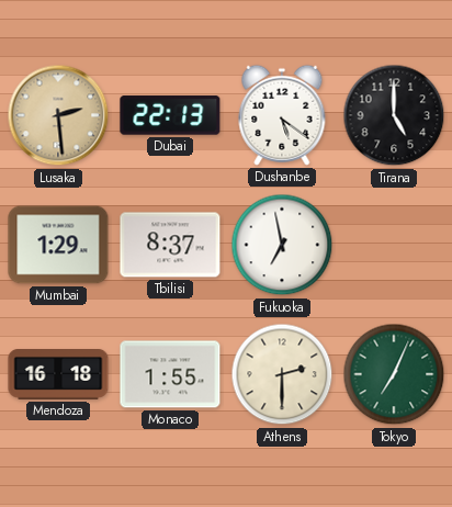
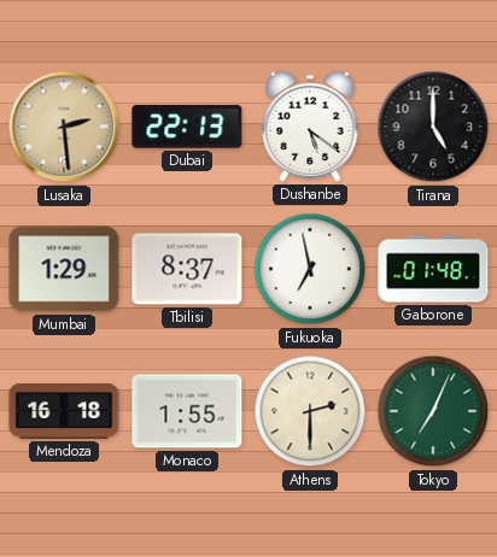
Gaborone: none -> 01:48 (433, 269)
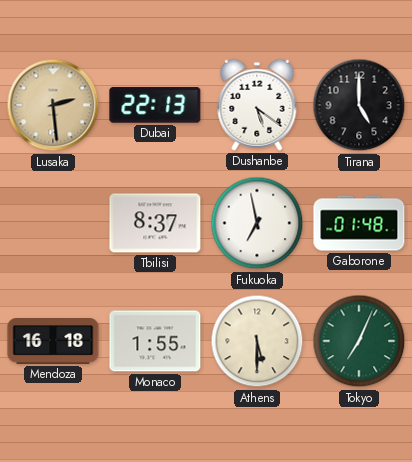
Mumbai: 1:29 -> none (64, 269)
Athens: 2:30 -> 5:30 (257, 341)
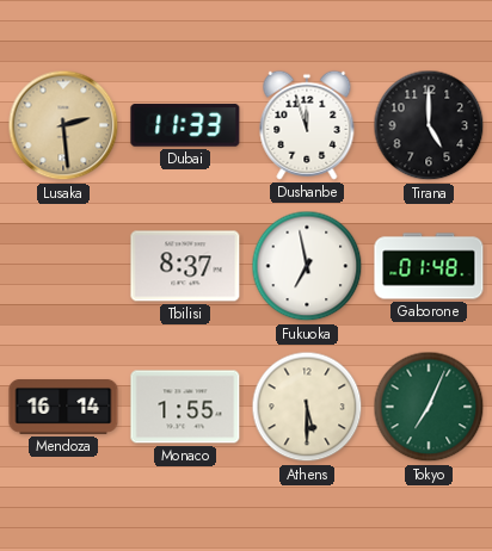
Dubai: 22:13 -> 11:33 (185, 125)
Dushanbe: 5:21 -> 11:57 (307, 125)
Mendoza: 16:18 -> 16:14 (63, 408)
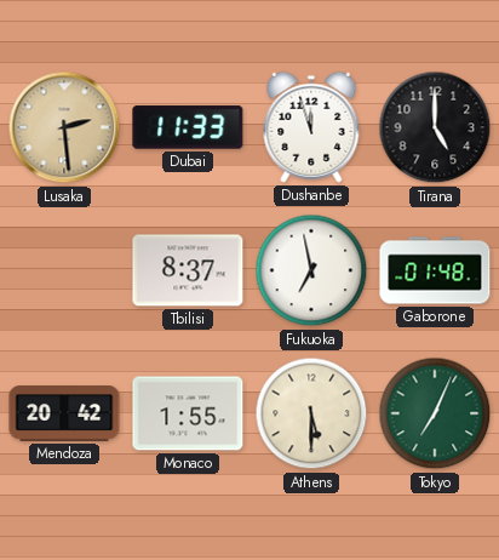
Mendoza: 16:14 -> 20:42 (64, 415)
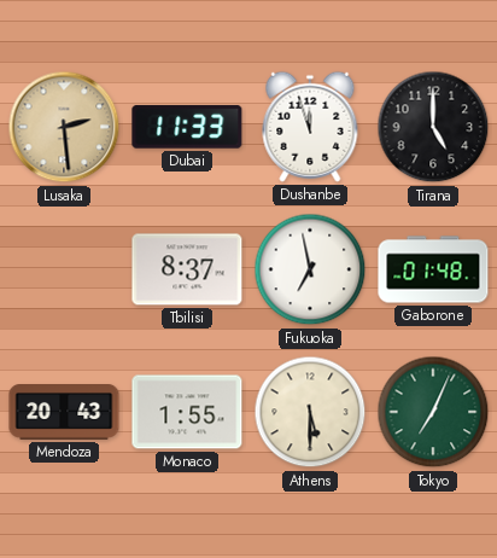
Mendoza: 20:42 -> 20:43 (64, 413)
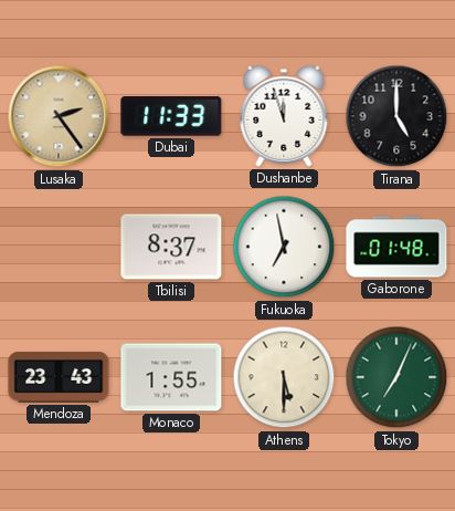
Lusaka: 2:29 -> 2:24 (59, 116)
Mendoza: 20:43 -> 23:43 (59, 378)
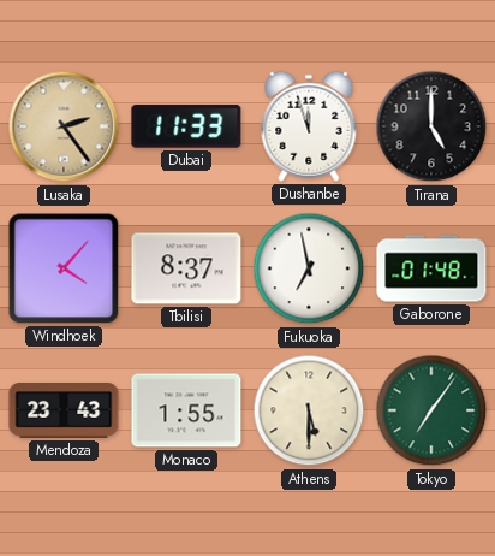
Windhoek: none -> 4:07 (64, 268)
Tokyo: 7:04 -> 7:06 (431, 410)
